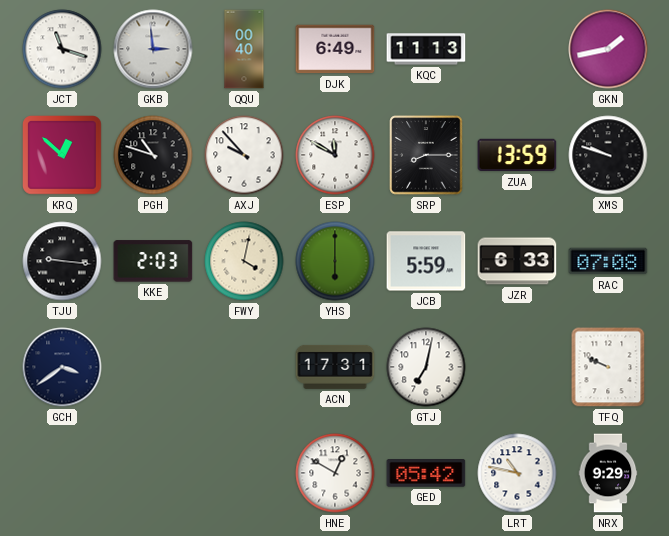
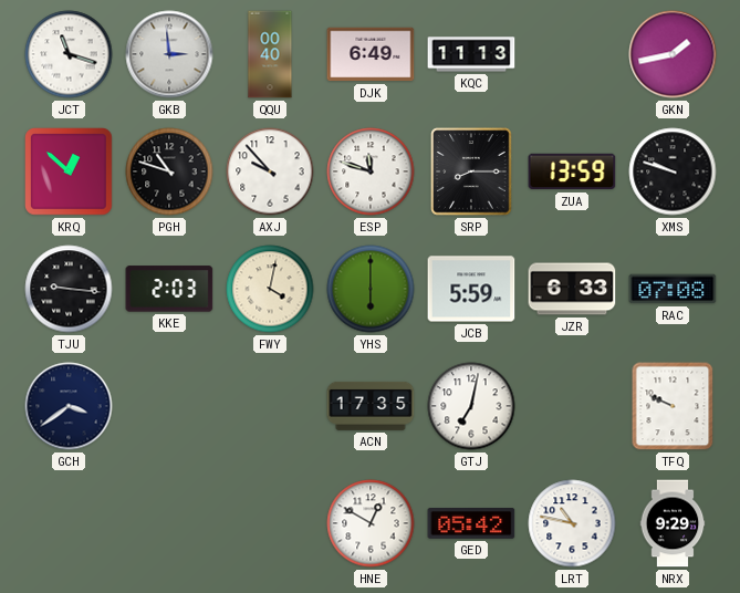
ESP: 11:50 -> 11:48 (371, 171)
ACN: 17:31 -> 17:35 (371, 406)
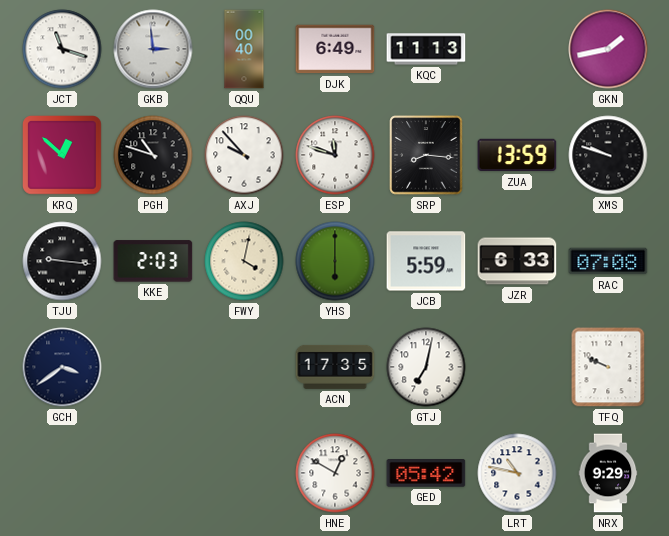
SRP: 8:15 -> 8:16 (426, 155)
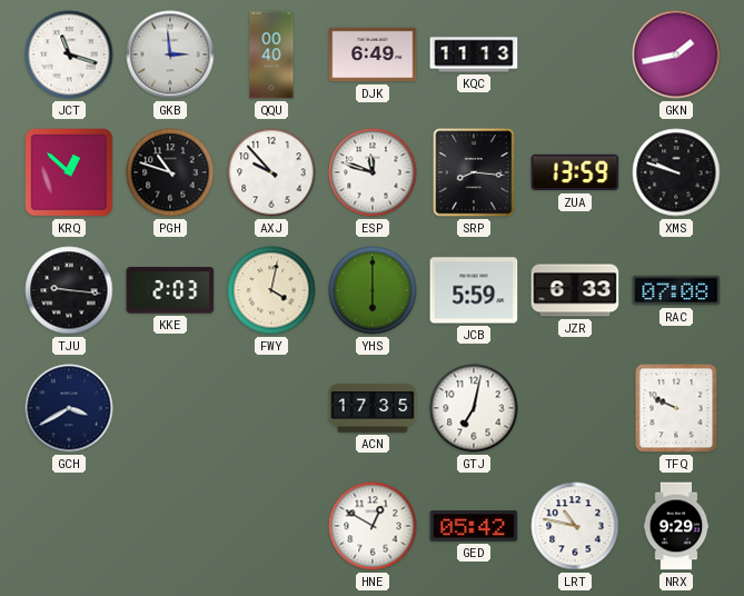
GCH: 3:39 -> 3:40 (69, 408)
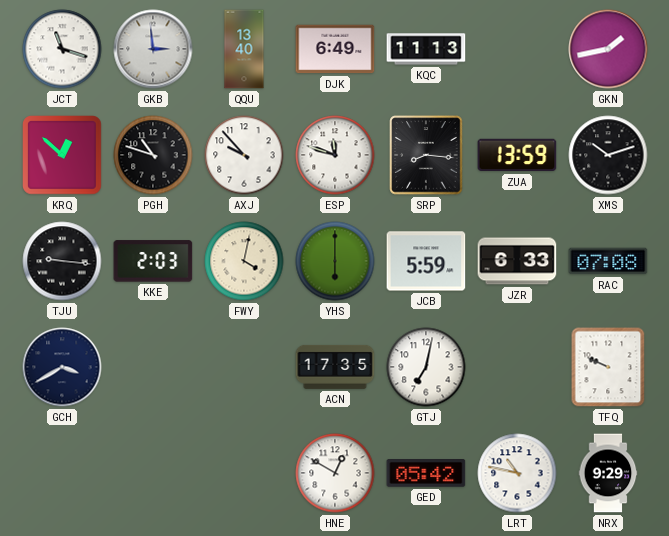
QQU: 00:40 -> 13:40 (244, 49)
XMS: 9:48 -> 10:12 (608, 155)
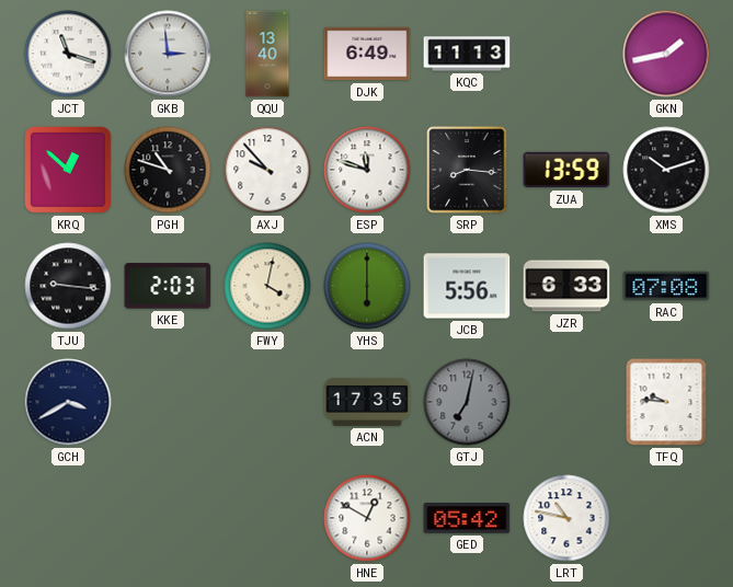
JCB: 5:59 -> 5:56 (467, 286)
GTJ dial: white -> grey (467, 402)
TFQ: 9:49 -> 9:46 (666, 402)
NRX: 9:29 -> none (608, 473)
